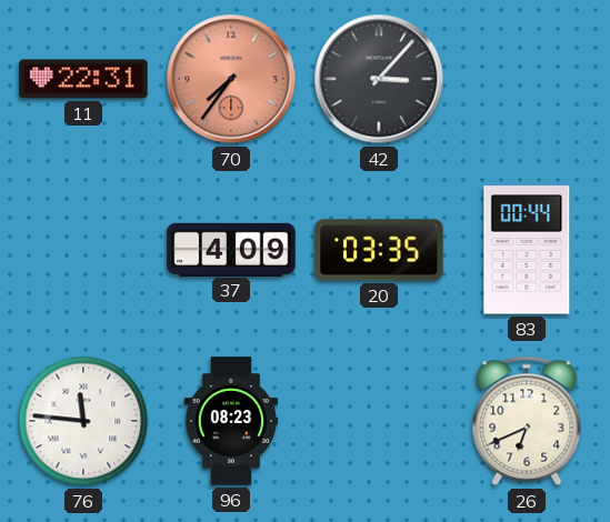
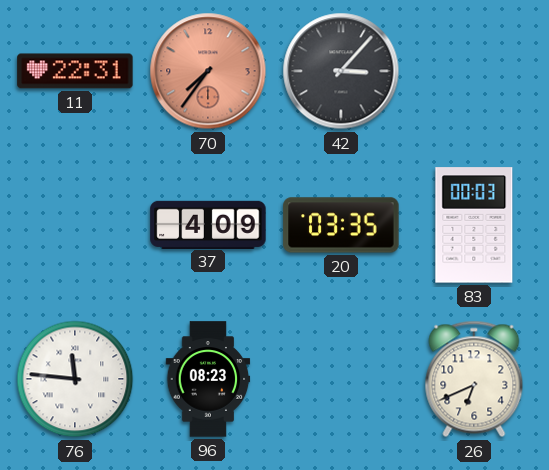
83: 00:44 -> 00:03 (474, 225)
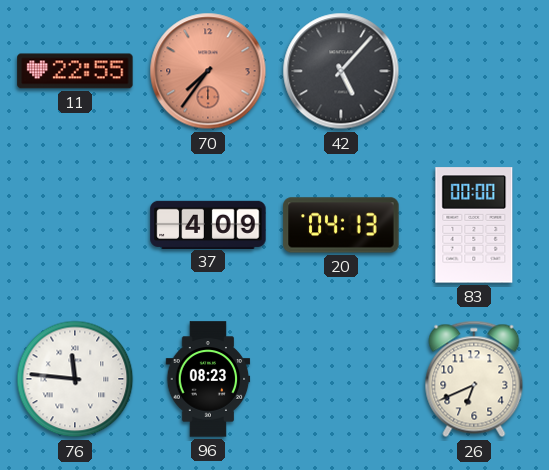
11: 22:31 -> 22:55 (75, 71)
42: 3:07 -> 5:07 (341, 71)
20: 03:35 -> 04:13 (341, 225)
83: 00:03 -> 00:00 (474, 225)
